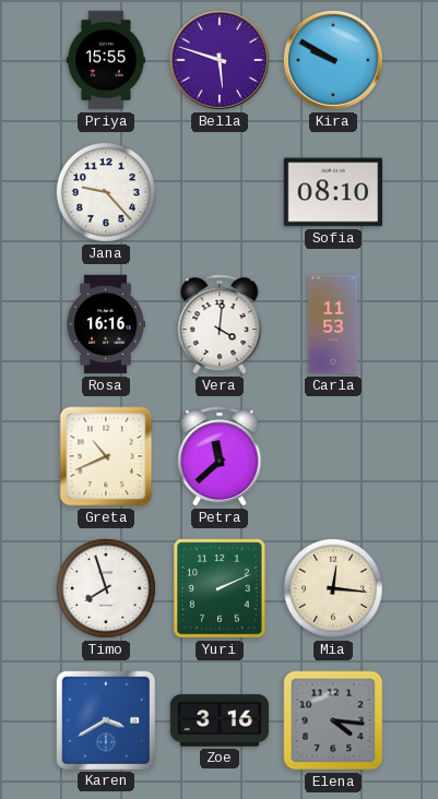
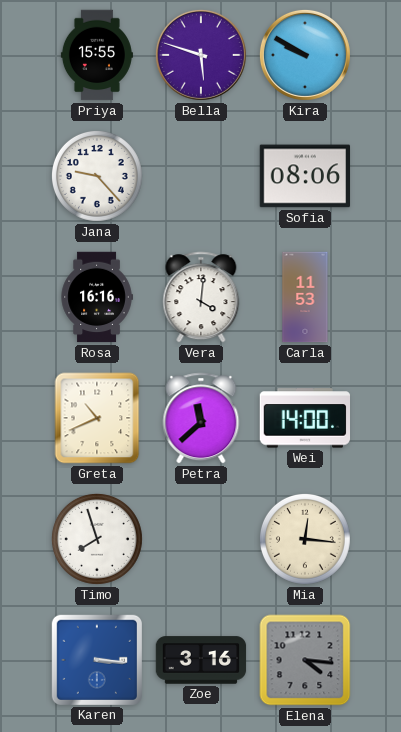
Sofia: 08:10 -> 08:06 (305, 176)
Wei: none -> 14:00 (305, 418)
Yuri: 2:11 -> none (220, 588)
Karen: 3:40 -> 3:16 (96, 659)
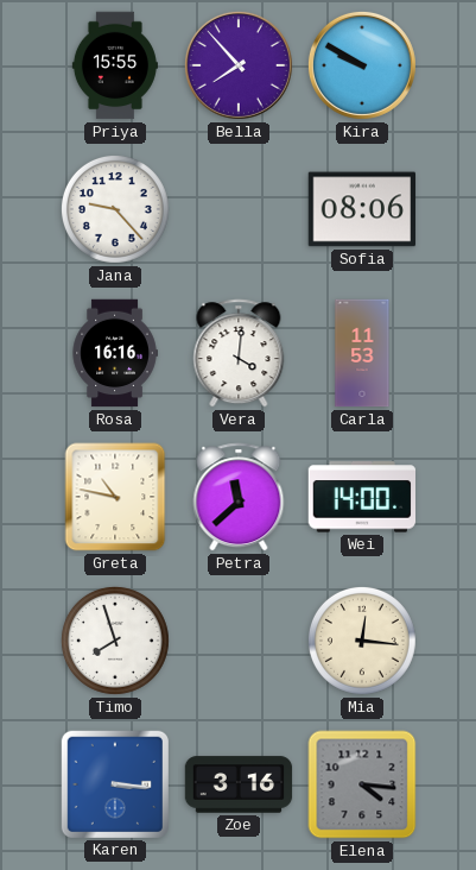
Bella: 5:48 -> 7:53 (239, 65)
Greta: 10:41 -> 10:47 (115, 497)
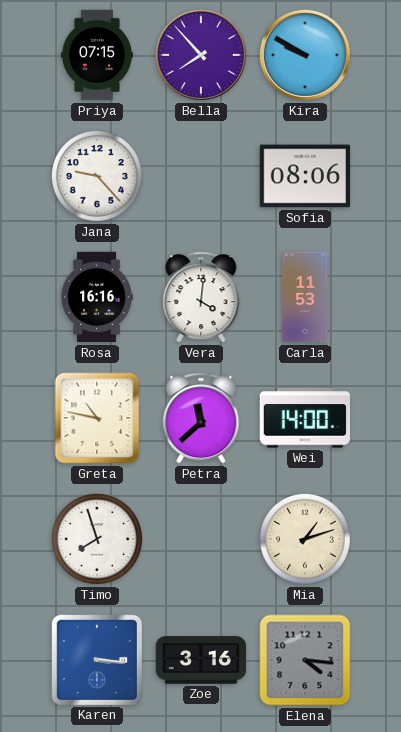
Priya: 15:55 -> 07:15 (97, 55)
Mia: 12:16 -> 1:12 (305, 539)
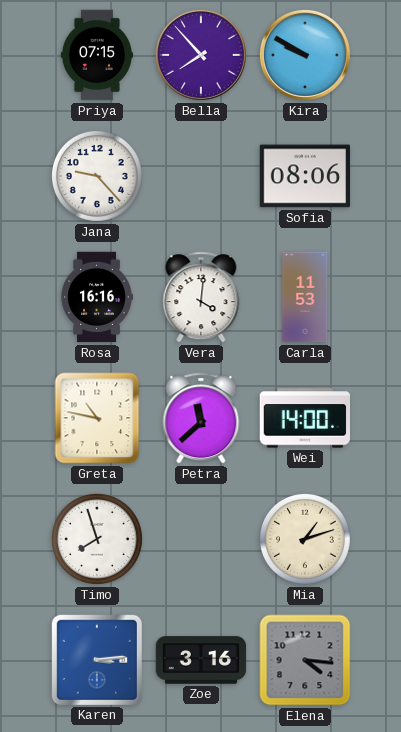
Karen: 3:16 -> 3:14 (96, 659)
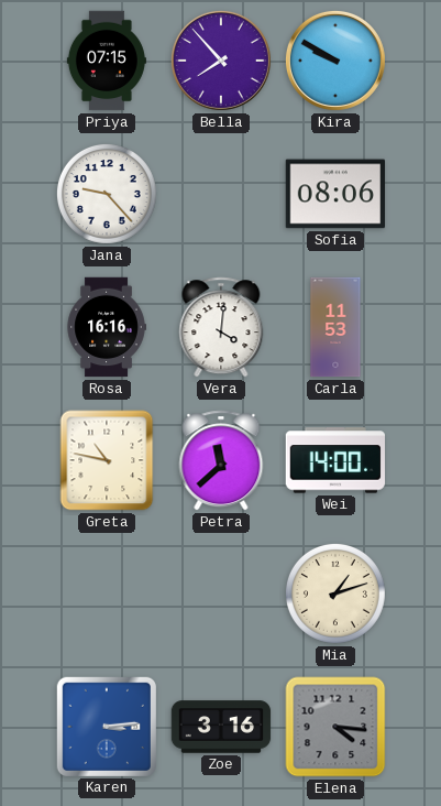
Timo: 7:57 -> none (97, 539)
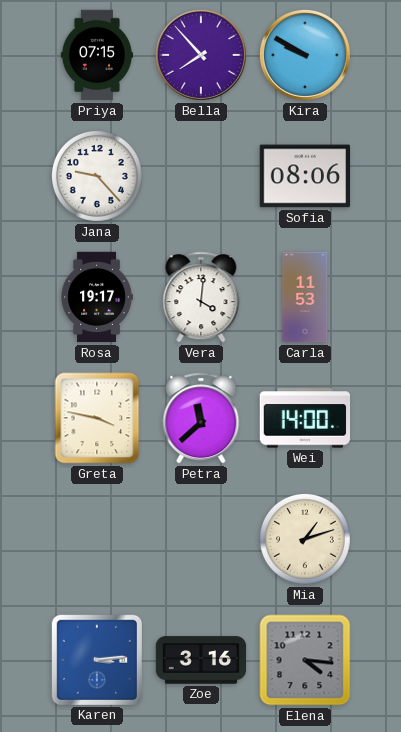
Rosa: 16:16 -> 19:17 (97, 297)
Greta: 10:47 -> 3:47 (97, 418)
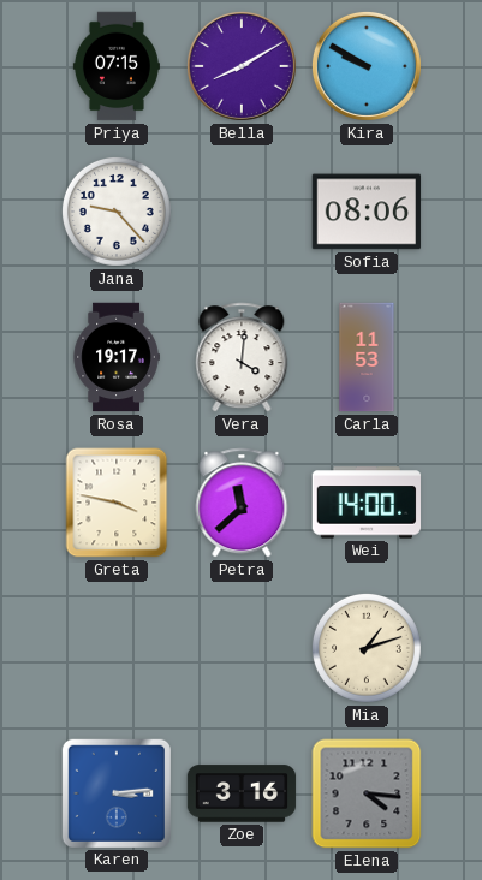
Bella: 7:53 -> 8:10 (242, 66)
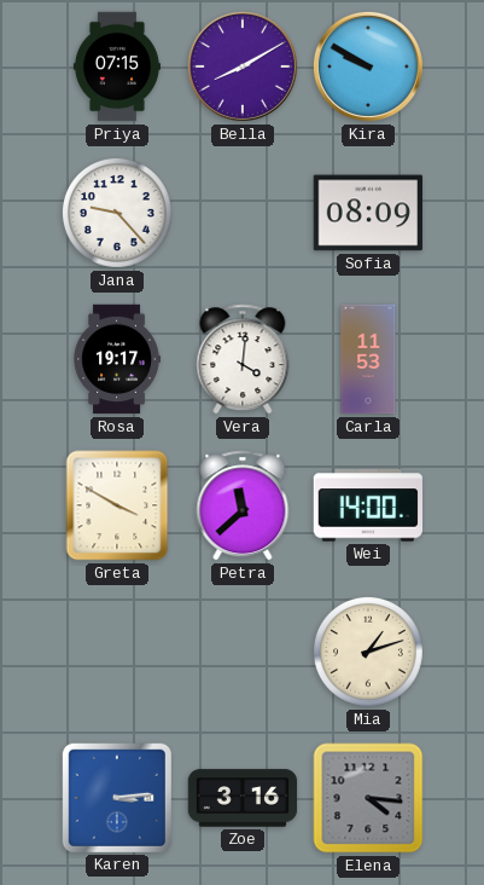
Sofia: 08:06 -> 08:09 (368, 213)
Greta: 3:47 -> 3:50 (117, 505)
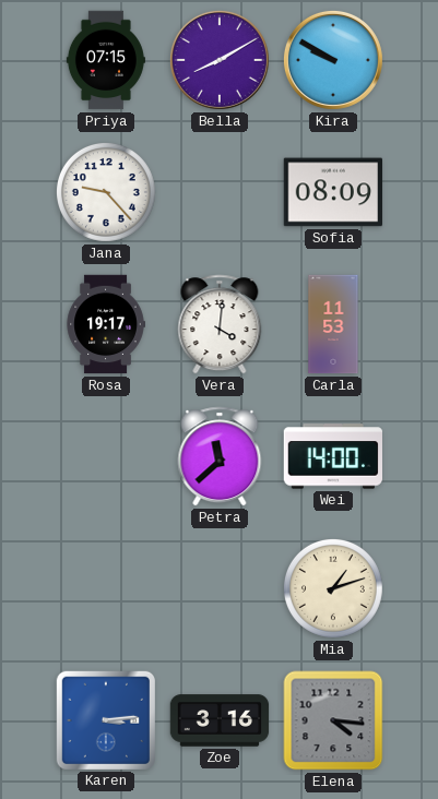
Greta: 3:50 -> none (117, 505)
